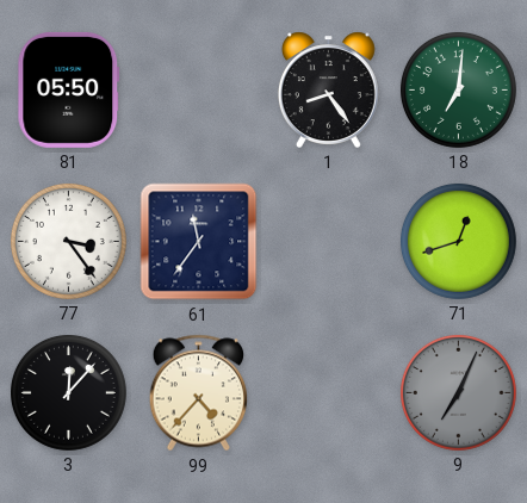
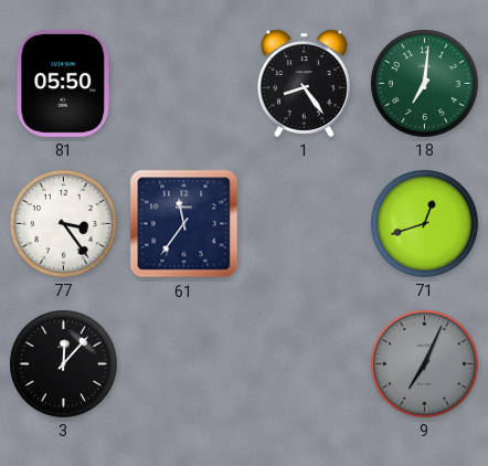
99: 4:37 -> none (198, 393)
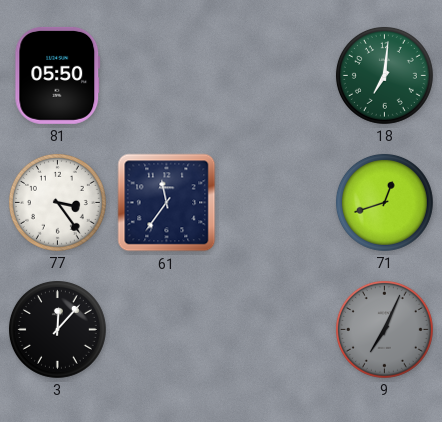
1: 8:24 -> none (304, 83)
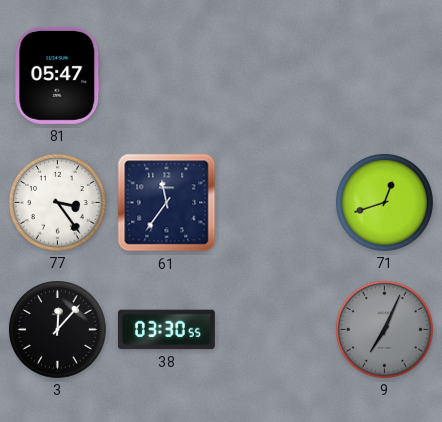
81: 05:50 -> 05:47 (58, 75)
18: 7:01 -> none (384, 75)
38: none -> 03:30 (166, 330)
